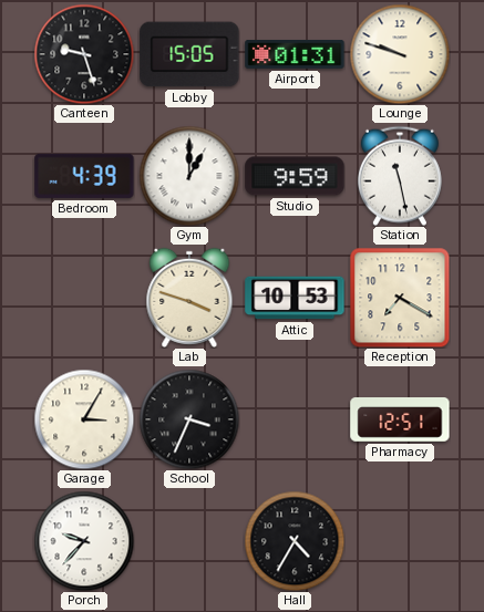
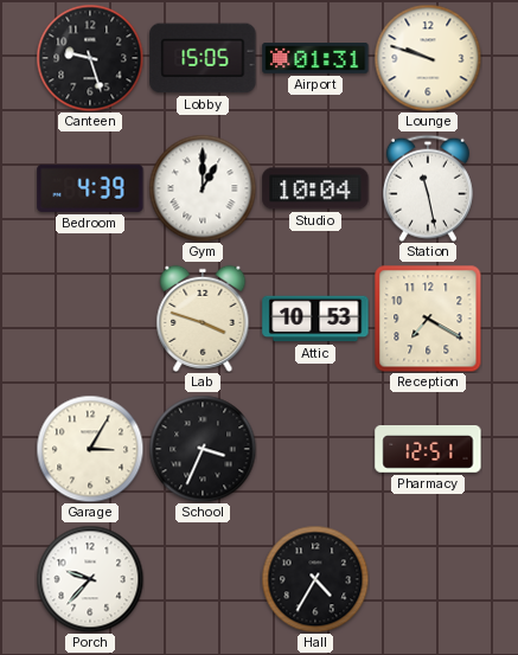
Studio: 9:59 -> 10:04 (315, 188)
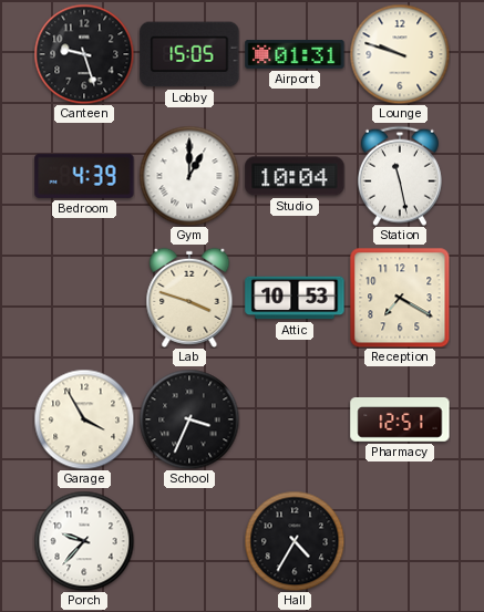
Garage: 3:05 -> 3:55 (84, 419)
